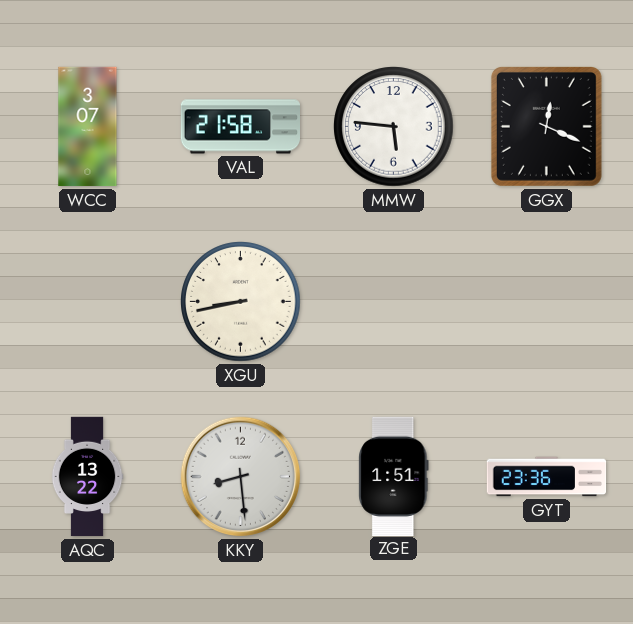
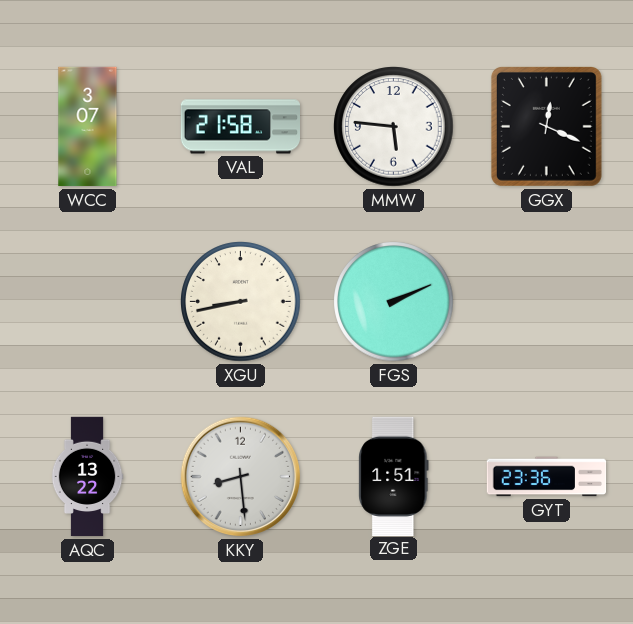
FGS: none -> 2:11 (394, 302)
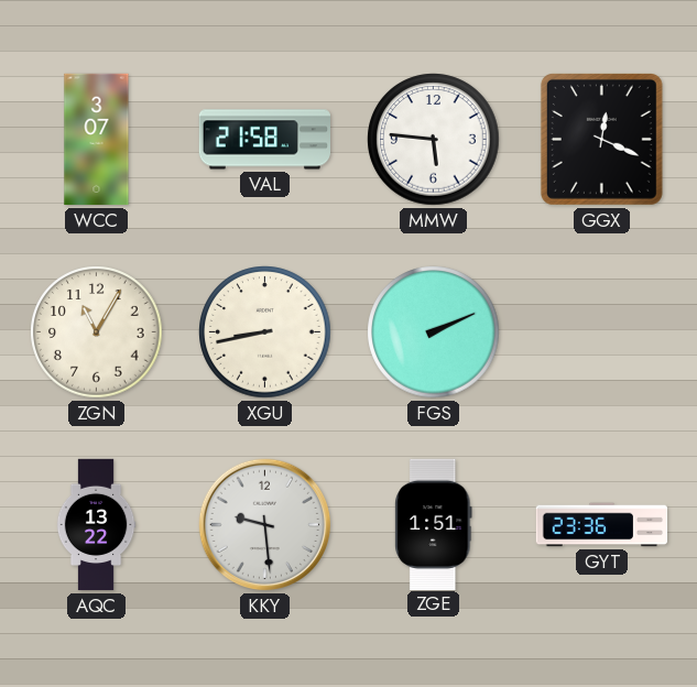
ZGN: none -> 11:05 (97, 332)
KKY: 8:29 -> 9:29 (265, 525)
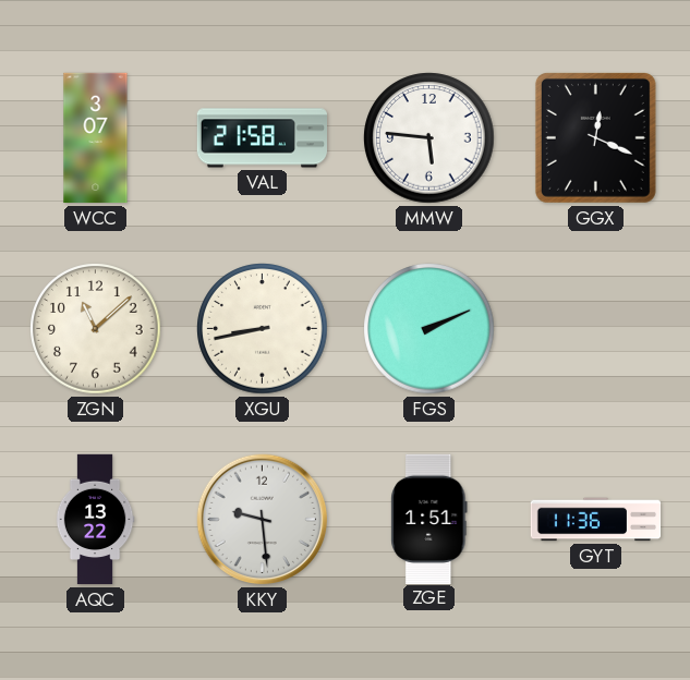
ZGN: 11:05 -> 11:08 (96, 329)
GYT: 23:36 -> 11:36 (596, 520)
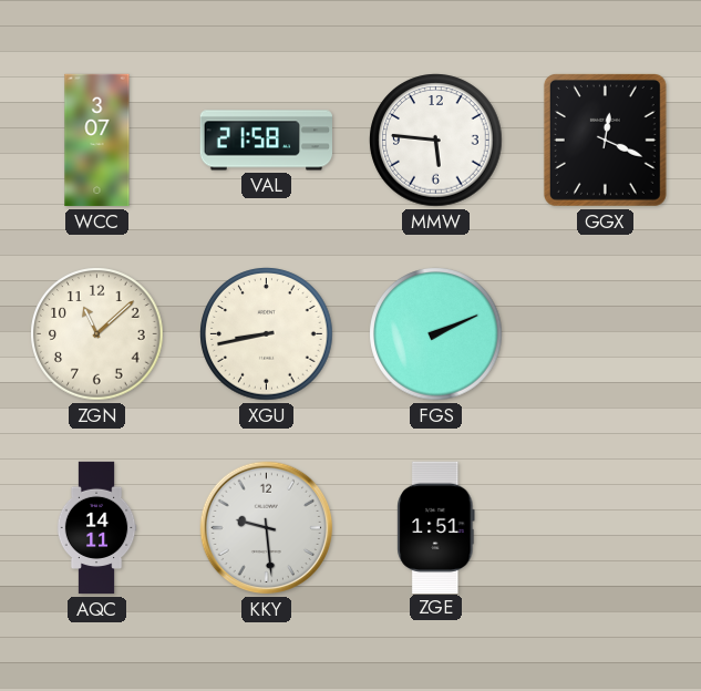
AQC: 13:22 -> 14:11 (96, 528)
GYT: 11:36 -> none (596, 520)
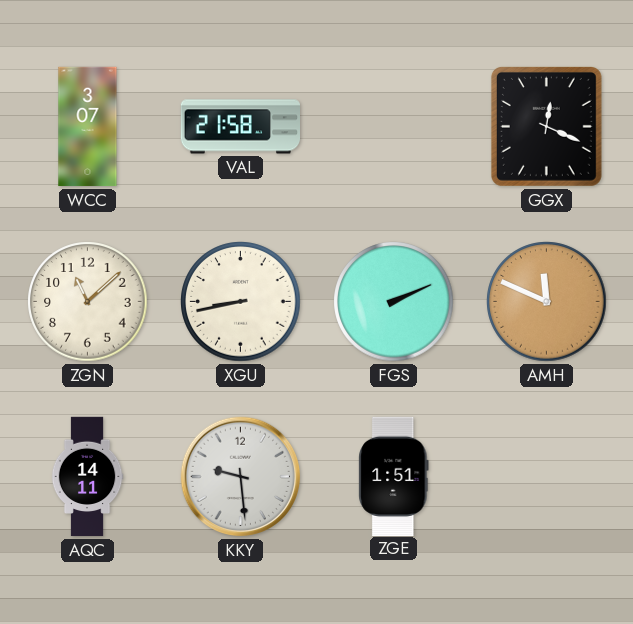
MMW: 5:46 -> none (436, 141)
AMH: none -> 11:49 (547, 302)
